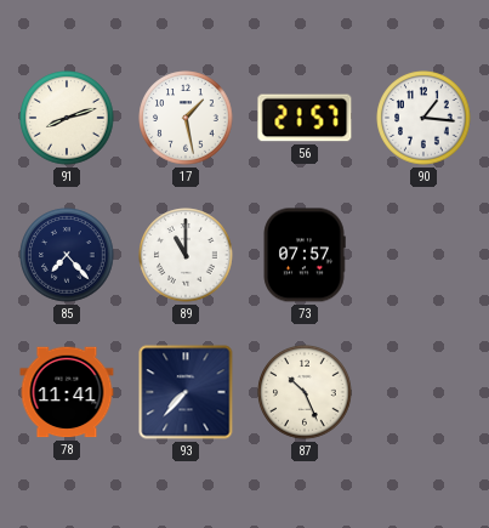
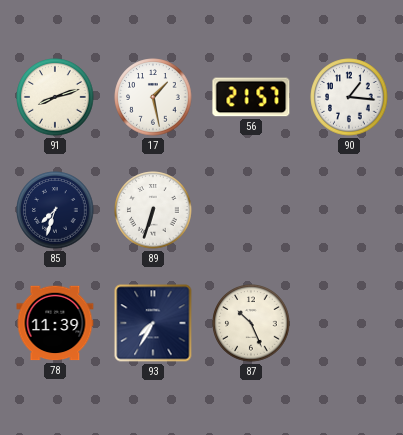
85: 7:23 -> 7:33 (55, 210)
89: 11:00 -> 6:33 (153, 210)
73: 07:57 -> none (305, 255)
78: 11:41 -> 11:39 (55, 323)
93: 7:37 -> 7:35 (153, 323)
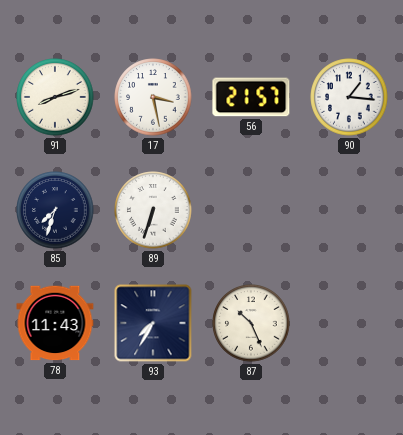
17: 1:28 -> 3:28 (153, 97)
78: 11:39 -> 11:43 (55, 323)
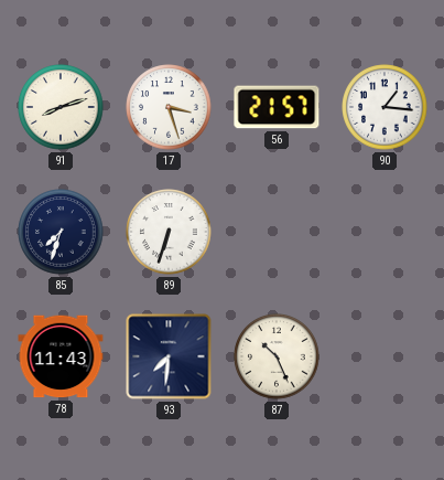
17: 3:28 -> 3:27 (169, 107)
93: 7:35 -> 7:31 (169, 356)
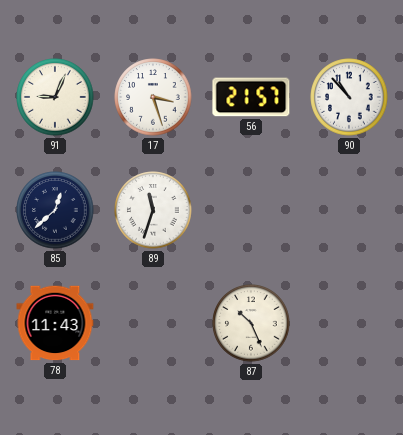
91: 8:12 -> 9:04 (55, 97)
90: 1:16 -> 10:53 (349, 97)
85: 7:33 -> 12:38 (55, 210)
89: 6:33 -> 11:33 (153, 210)
93: 7:31 -> none (169, 356)
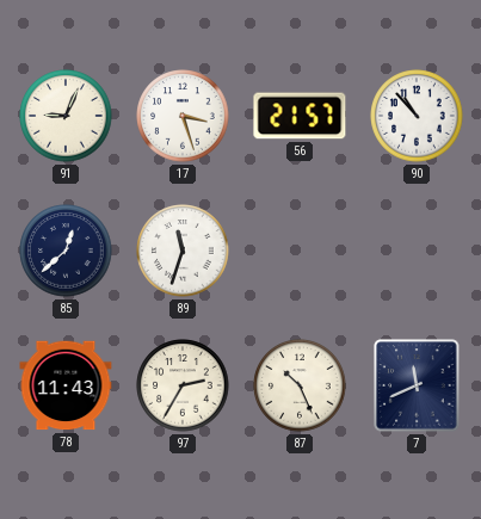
97: none -> 2:35 (183, 385)
7: none -> 11:41 (417, 385)
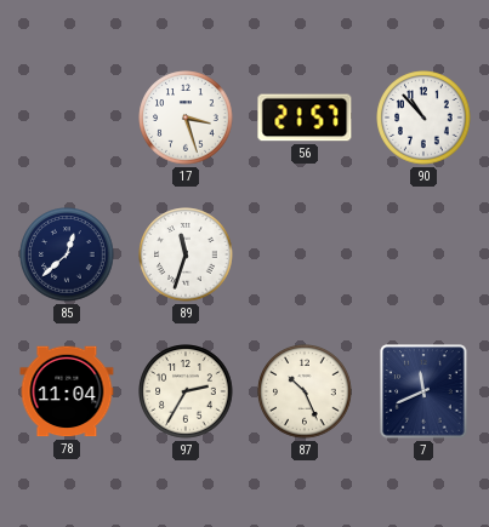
91: 9:04 -> none (66, 116)
78: 11:43 -> 11:04 (67, 391)
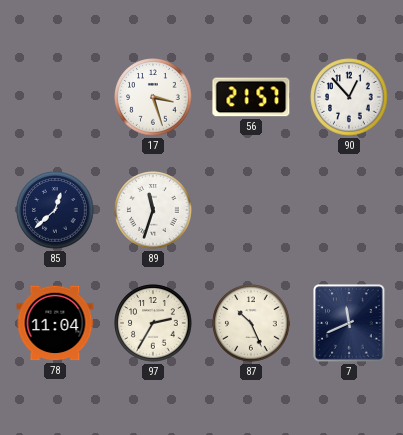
90: 10:53 -> 12:53 (349, 97)
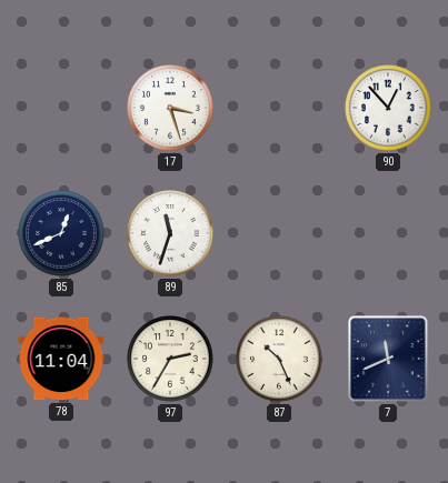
56: 21:57 -> none (251, 97)
85: 12:38 -> 12:41 (61, 233)
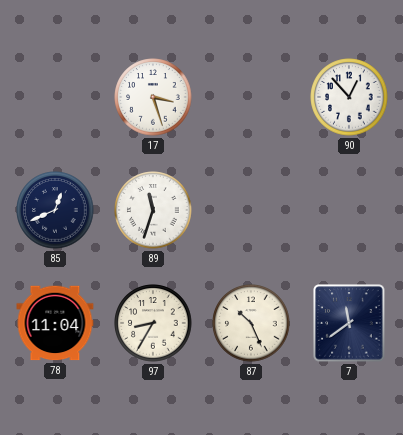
97: 2:35 -> 8:35 (153, 323)
7: 11:41 -> 11:39 (349, 323)
